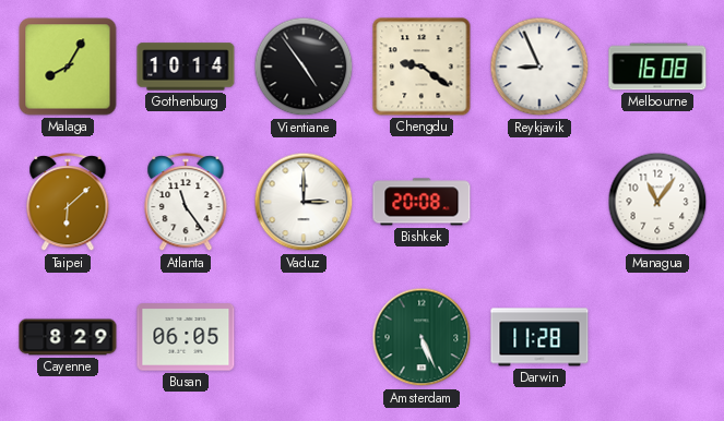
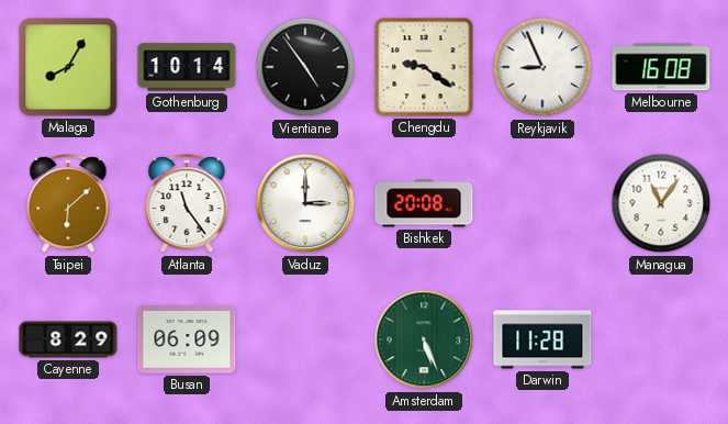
Busan: 06:05 -> 06:09 (187, 339)
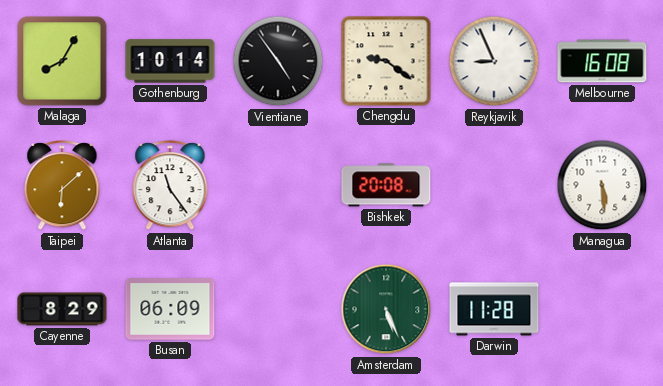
Vaduz: 3:00 -> none (305, 203)
Managua: 11:06 -> 5:29 (602, 185)
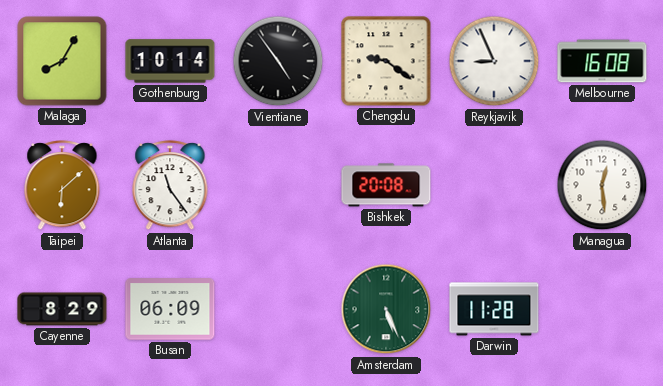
Managua: 5:29 -> 12:29 (602, 185)
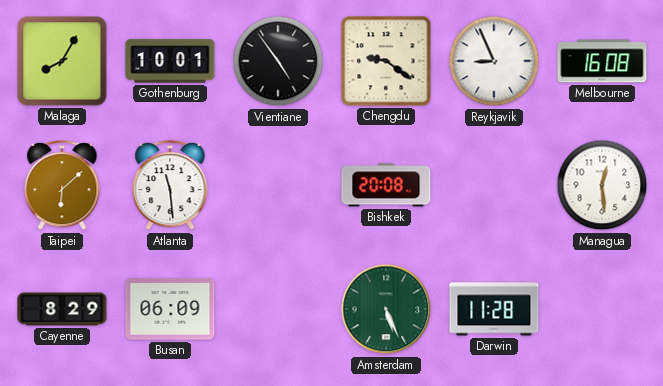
Gothenburg: 10:14 -> 10:01 (170, 61)
Atlanta: 11:24 -> 11:29 (170, 186)
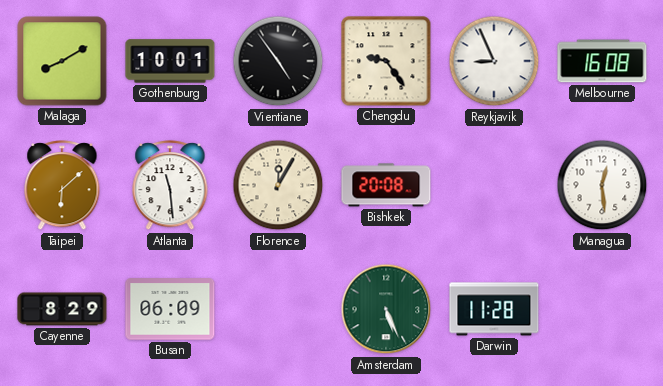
Malaga: 8:05 -> 8:10 (62, 61)
Chengdu: 9:21 -> 9:24 (386, 61)
Florence: none -> 12:05 (278, 185)
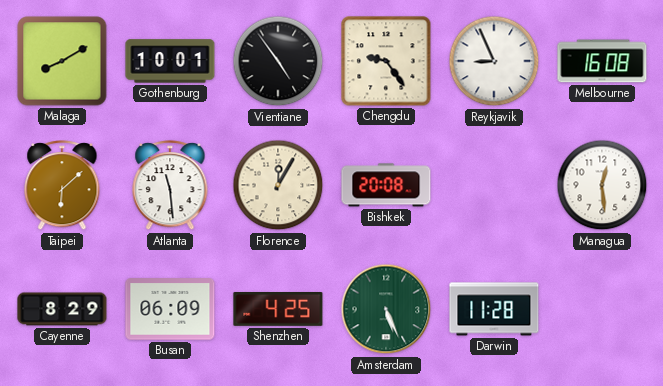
Shenzhen: none -> 4:25 (278, 310)
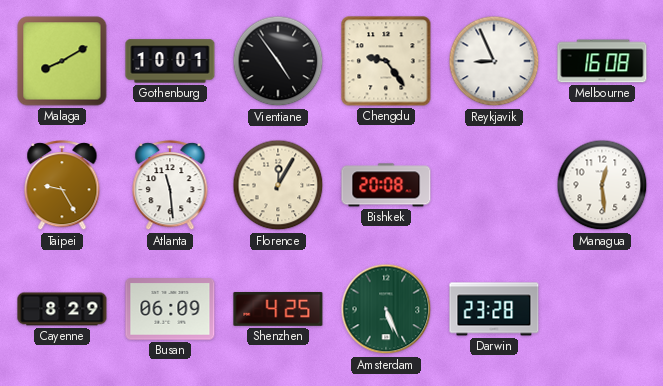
Taipei: 6:08 -> 9:25 (62, 186)
Darwin: 11:28 -> 23:28 (494, 309)
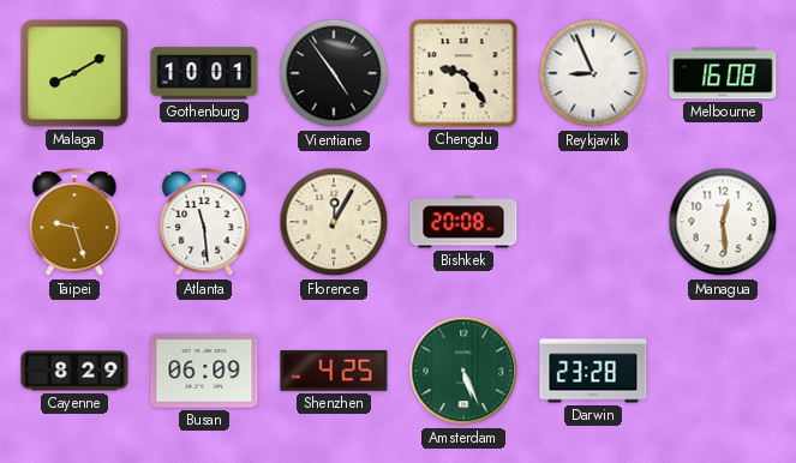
Taipei: 9:25 -> 9:27 (74, 223)
